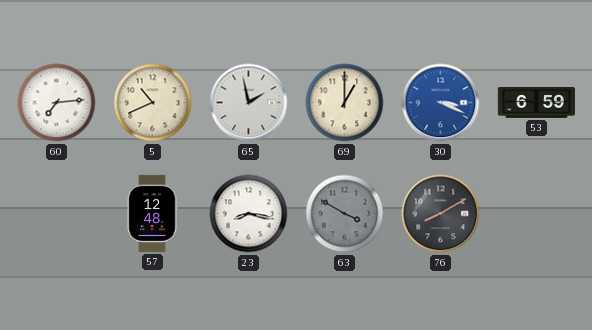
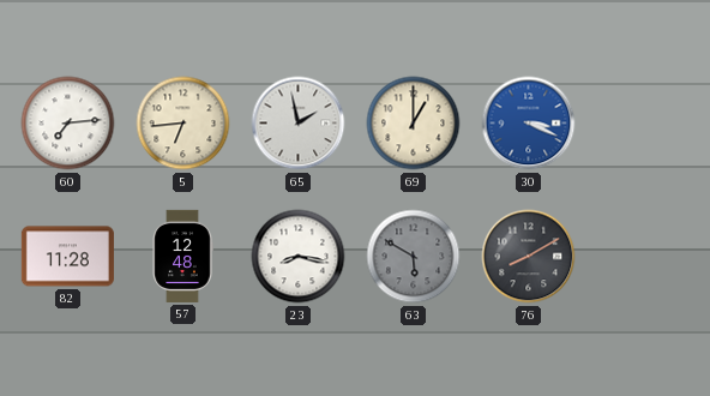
5: 10:41 -> 6:44 (183, 124)
53: 6:59 -> none (536, 103)
82: none -> 11:28 (67, 257)
63: 3:50 -> 5:50 (414, 257)
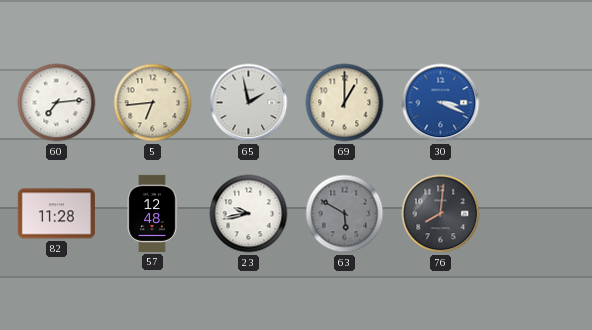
23: 8:17 -> 9:43 (249, 214)
76: 8:10 -> 8:01 (441, 214)
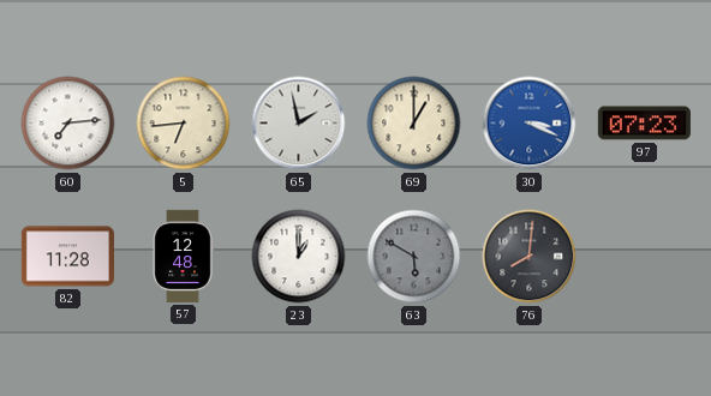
97: none -> 07:23 (644, 124)
23: 9:43 -> 1:00 (299, 257)
